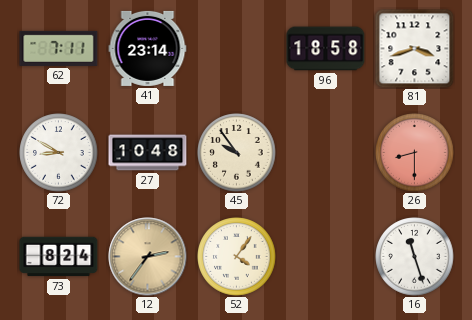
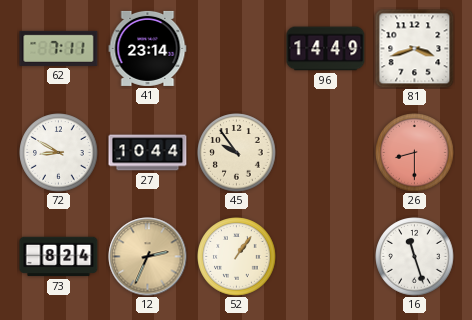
96: 18:58 -> 14:49 (326, 49)
27: 10:48 -> 10:44 (148, 153)
12: 2:36 -> 2:34 (148, 257)
52: 4:06 -> 1:06 (237, 257)
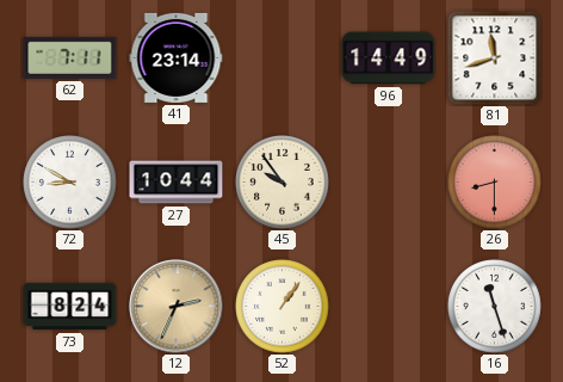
81: 3:42 -> 11:42 (495, 58)
